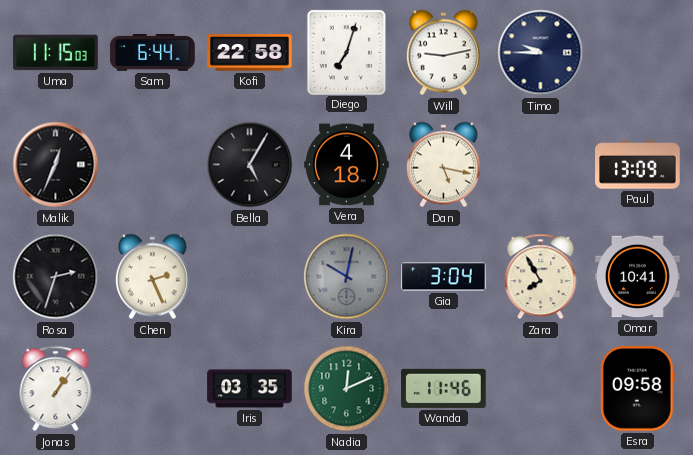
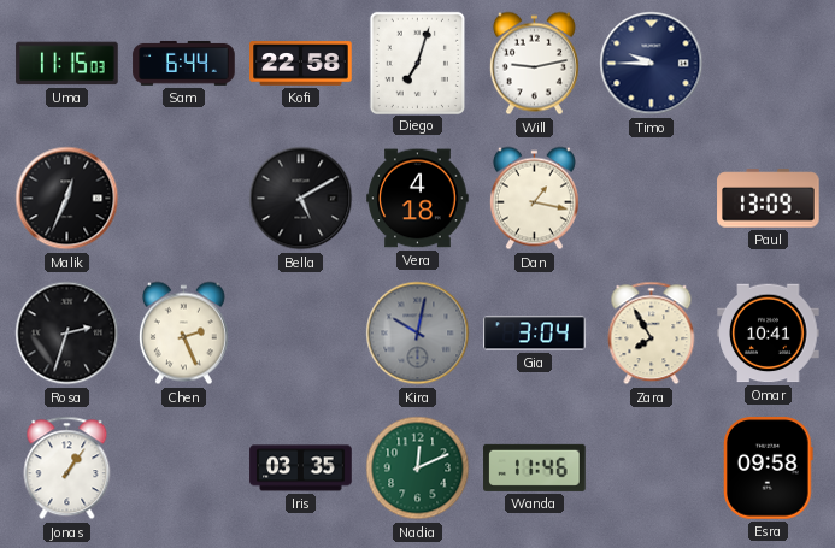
Bella: 5:05 -> 5:10 (301, 199)
Dan: 5:17 -> 1:17 (534, 199)
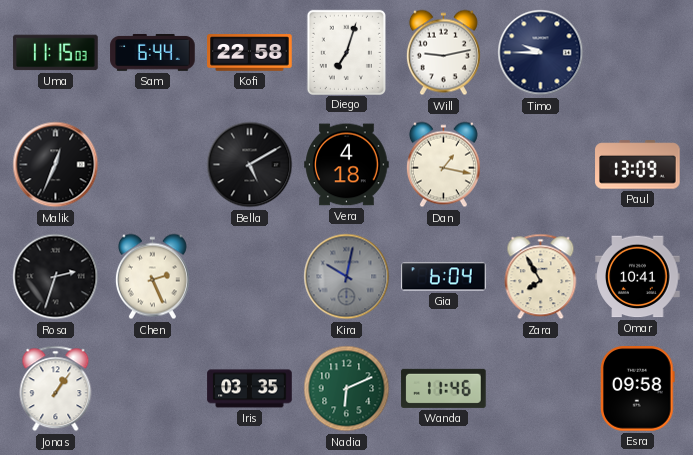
Gia: 3:04 -> 6:04 (444, 277)
Nadia: 12:11 -> 6:11 (347, 389)
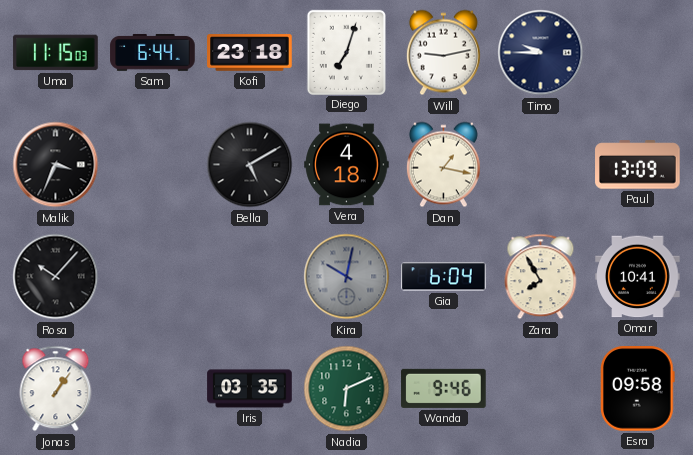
Kofi: 22:58 -> 23:18 (250, 53)
Malik: 12:34 -> 3:34 (56, 165)
Rosa: 2:33 -> 10:07 (56, 277)
Chen: 2:26 -> none (152, 277)
Wanda: 11:46 -> 9:46 (444, 388)
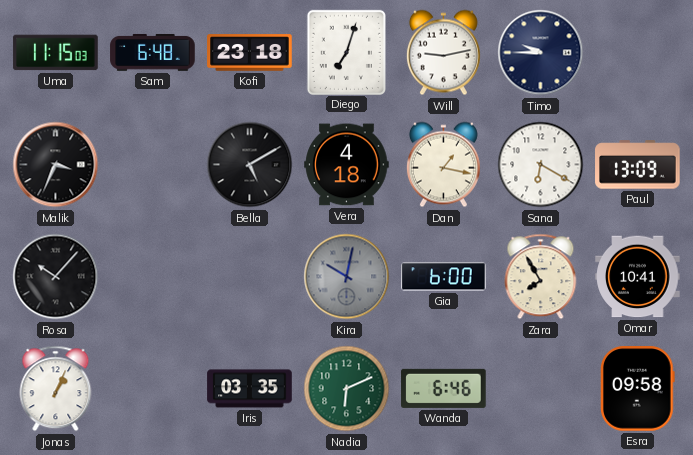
Sam: 6:44 -> 6:48 (153, 52)
Sana: none -> 6:20 (541, 165)
Gia: 6:04 -> 6:00 (444, 277)
Jonas: 1:06 -> 1:04 (56, 389)
Wanda: 9:46 -> 6:46 (444, 388)
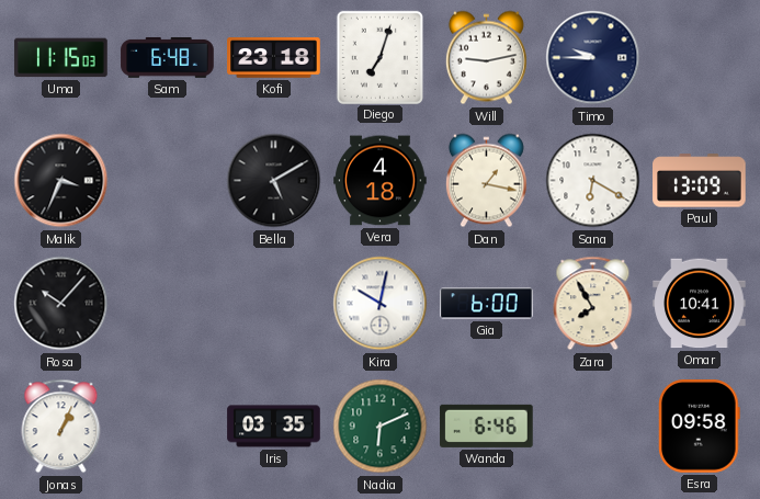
Kira dial: grey -> white (381, 304)
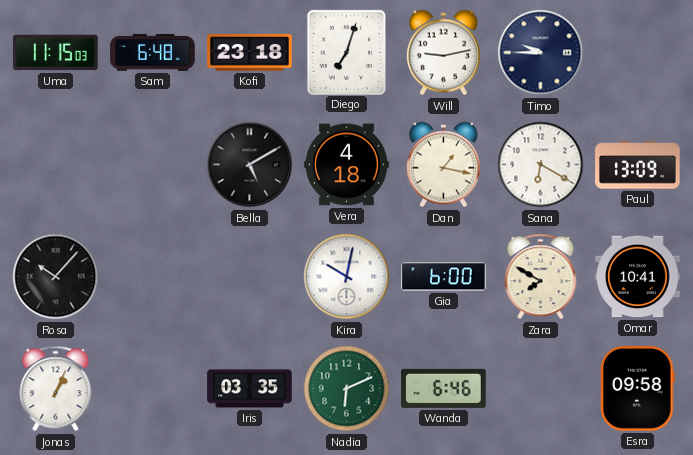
Malik: 3:34 -> none (61, 181)
Zara: 7:55 -> 7:50 (541, 277)
